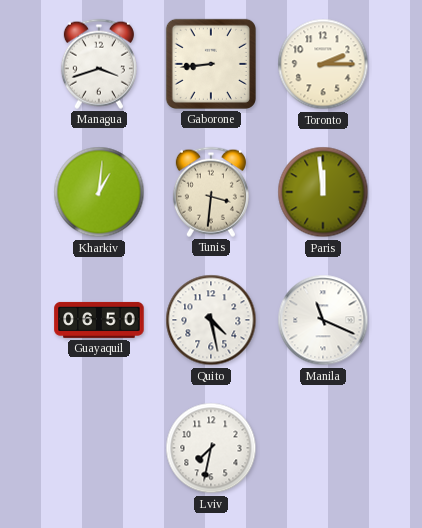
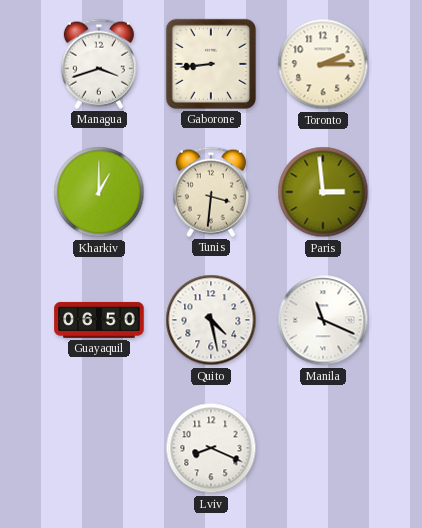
Kharkiv: 1:01 -> 1:00 (99, 192)
Paris: 11:59 -> 2:59 (323, 192)
Lviv: 7:32 -> 8:19 (211, 448)
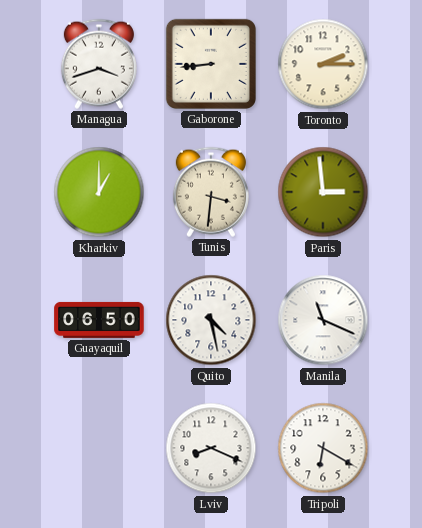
Tripoli: none -> 6:20 (323, 448)
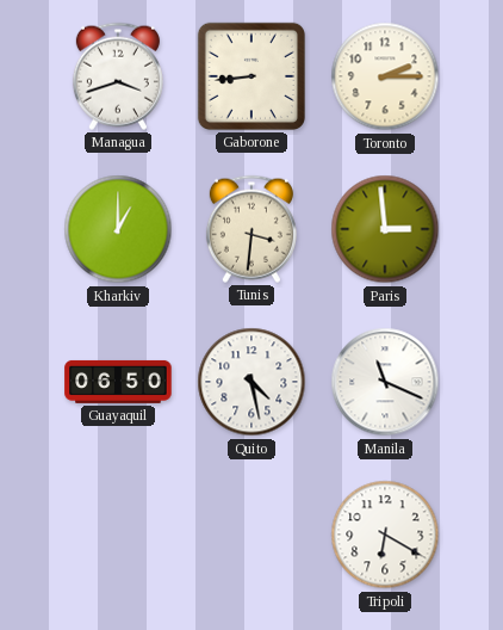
Lviv: 8:19 -> none (211, 448)
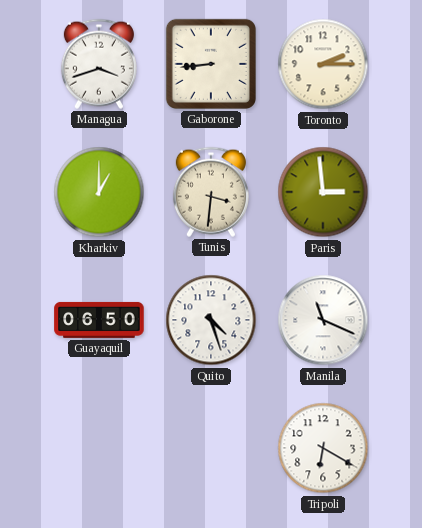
Quito: 4:28 -> 4:27 (211, 320)
